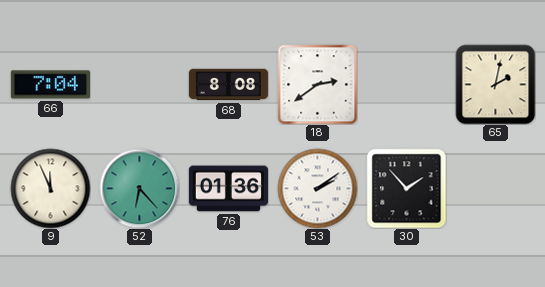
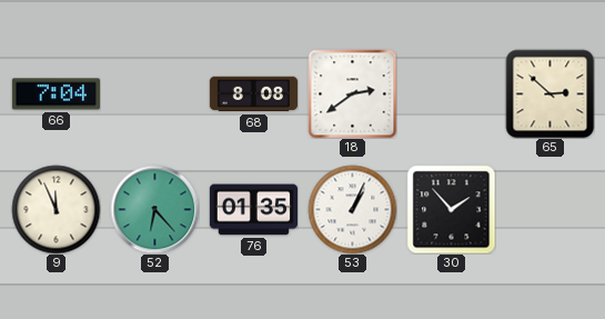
65: 2:02 -> 2:52 (549, 93)
76: 01:36 -> 01:35 (253, 210)
53: 2:09 -> 1:04 (352, 209)
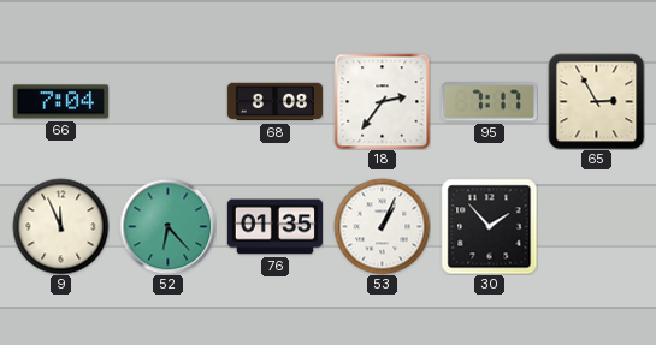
18: 2:39 -> 2:36 (382, 101)
95: none -> 7:17 (489, 102)
65: 2:52 -> 2:55 (596, 101)
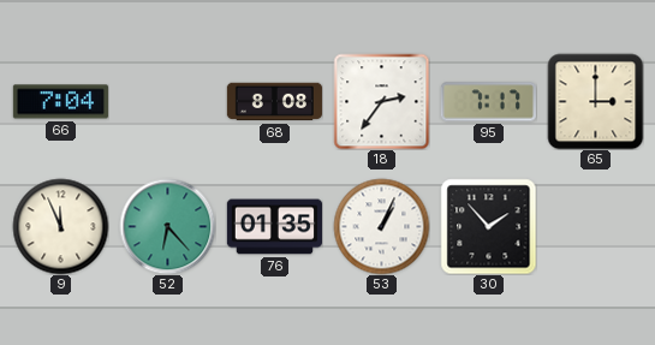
65: 2:55 -> 3:00 (595, 101)
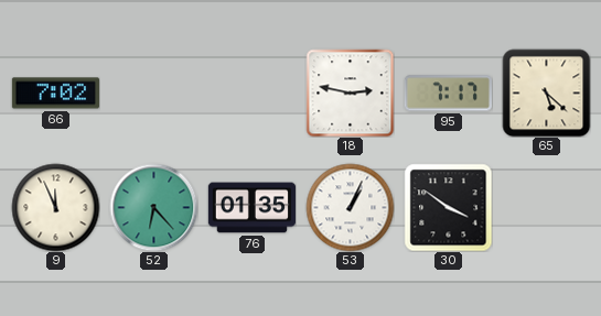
66: 7:04 -> 7:02 (55, 94)
68: 8:08 -> none (274, 102)
18: 2:36 -> 2:47 (350, 92)
65: 3:00 -> 5:22 (546, 92)
30: 1:53 -> 3:51 (448, 207)
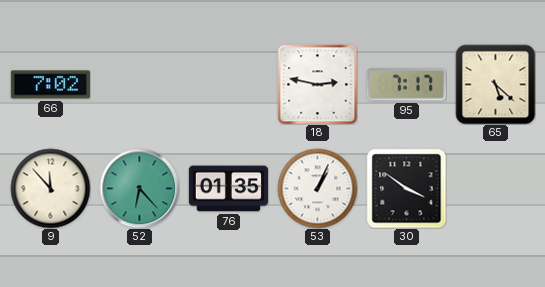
9: 11:56 -> 11:53 (50, 188)
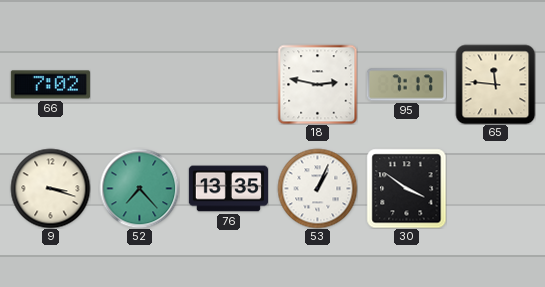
65: 5:22 -> 11:46 (495, 84)
9: 11:53 -> 3:18 (50, 188)
52: 6:23 -> 7:23 (139, 188)
76: 01:35 -> 13:35 (228, 189)
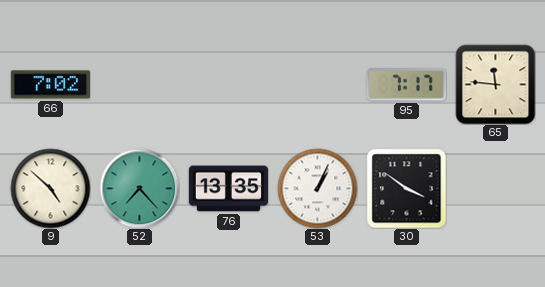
18: 2:47 -> none (317, 84)
9: 3:18 -> 4:52 (50, 188)
